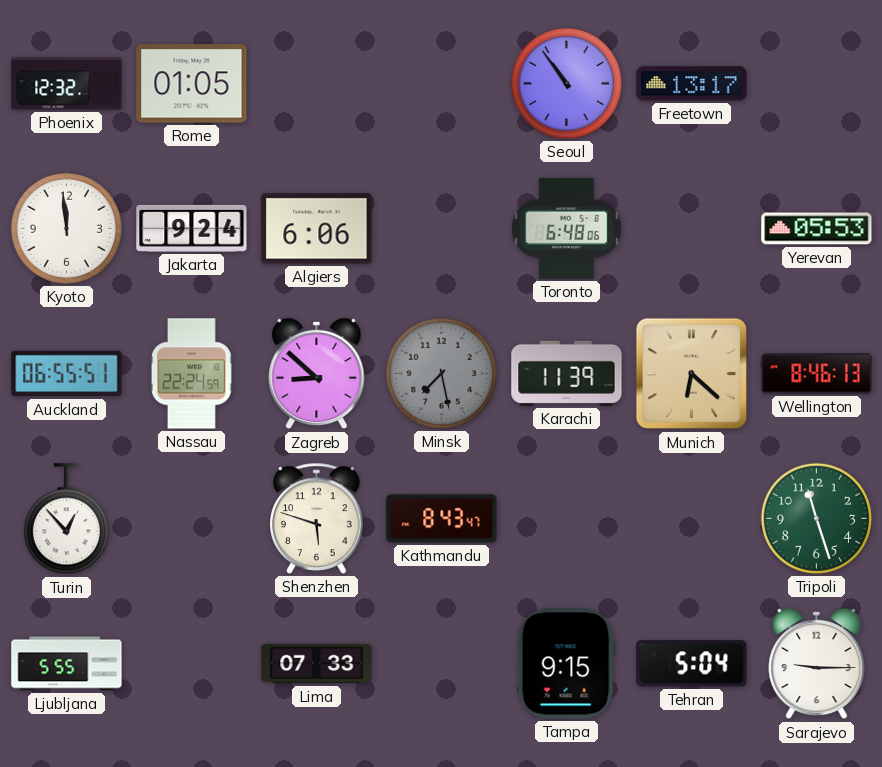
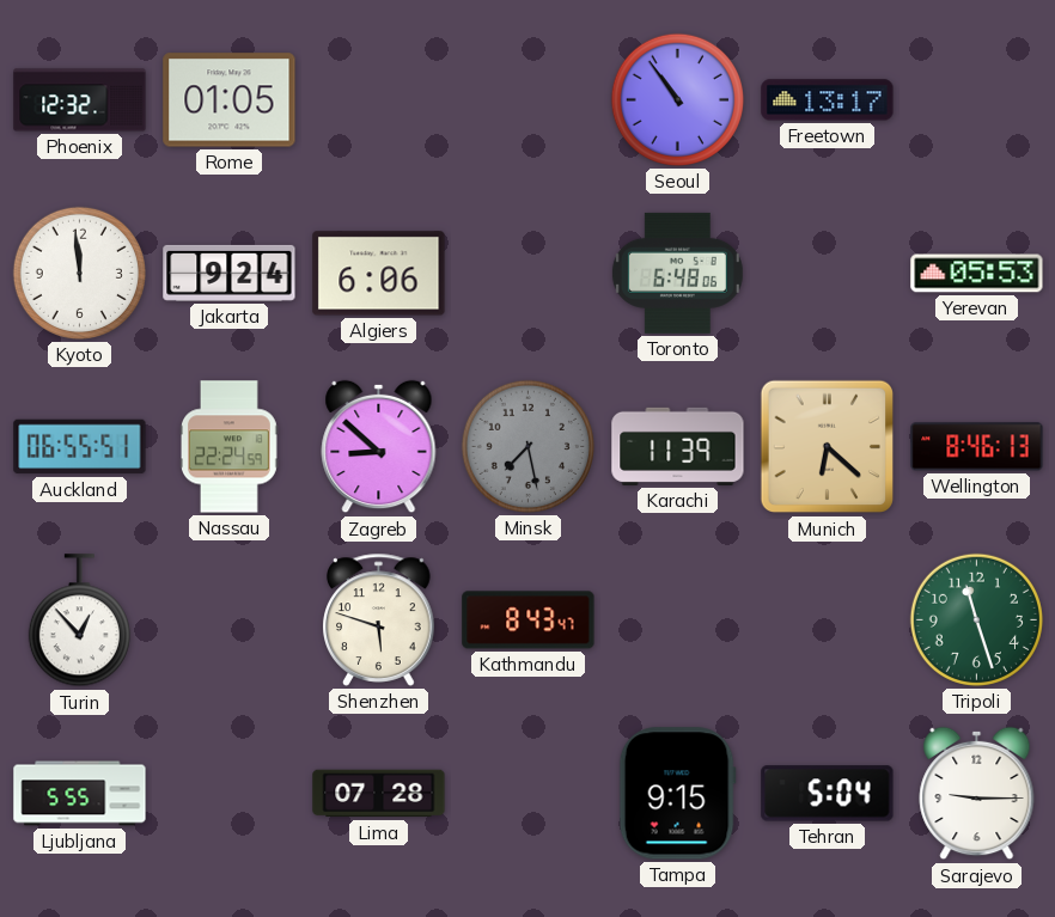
Lima: 07:33 -> 07:28 (379, 794)
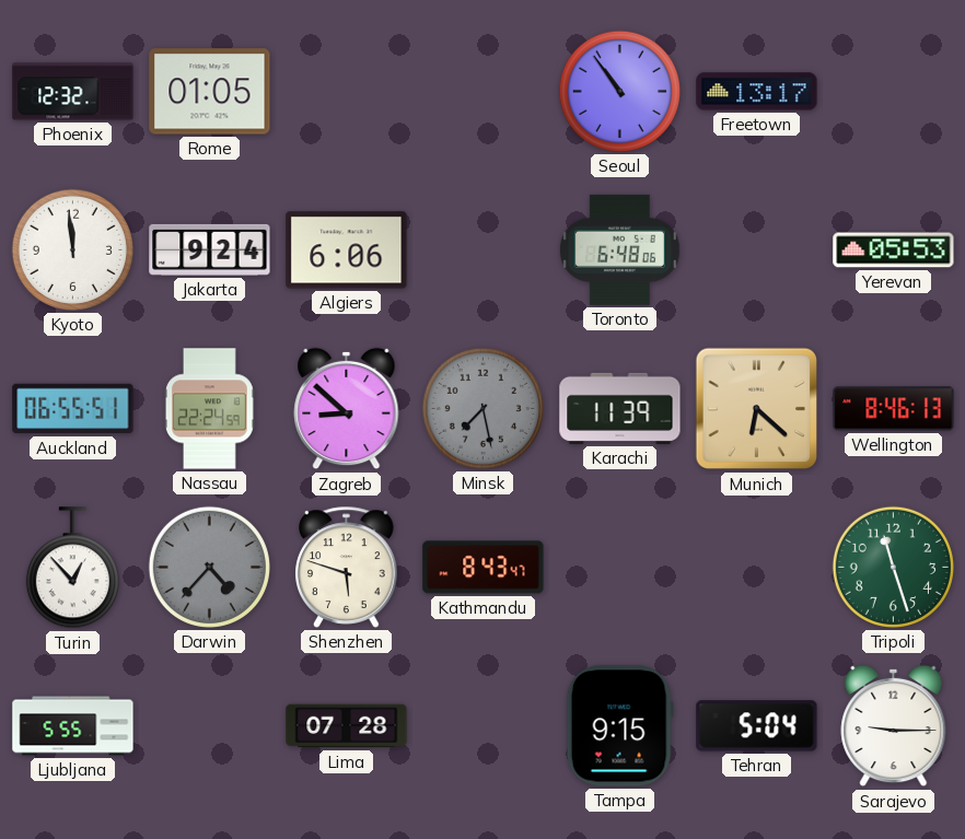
Darwin: none -> 4:37 (209, 567)
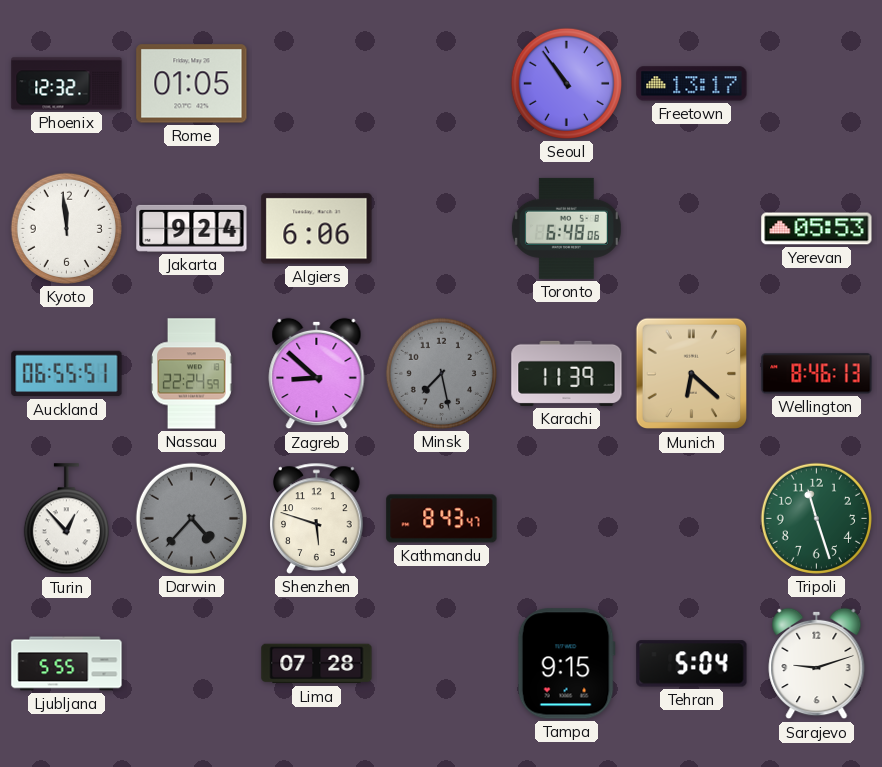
Sarajevo: 9:15 -> 9:12 (817, 664)
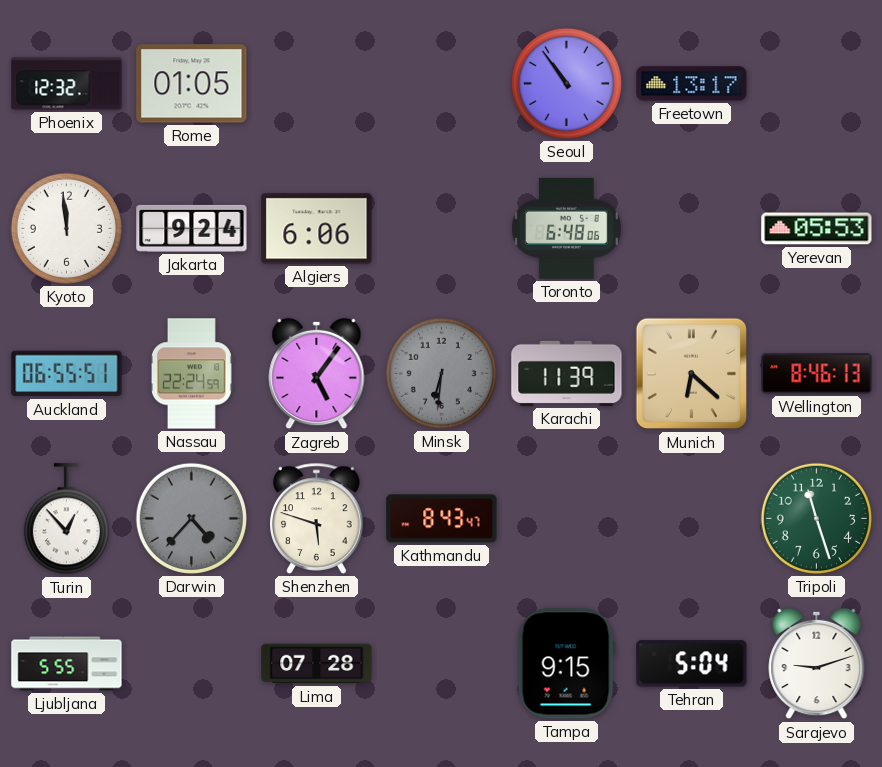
Zagreb: 8:52 -> 5:06 (317, 374)
Minsk: 7:28 -> 6:31 (441, 373)
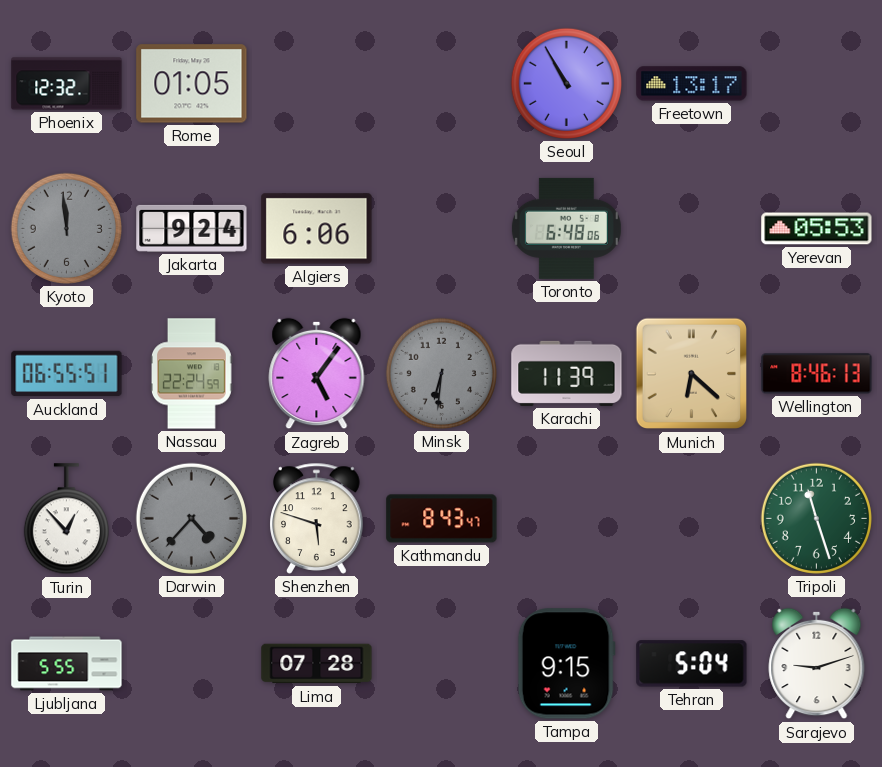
Seoul: 10:54 -> 10:55 (566, 83)
Kyoto dial: white -> grey (66, 228)
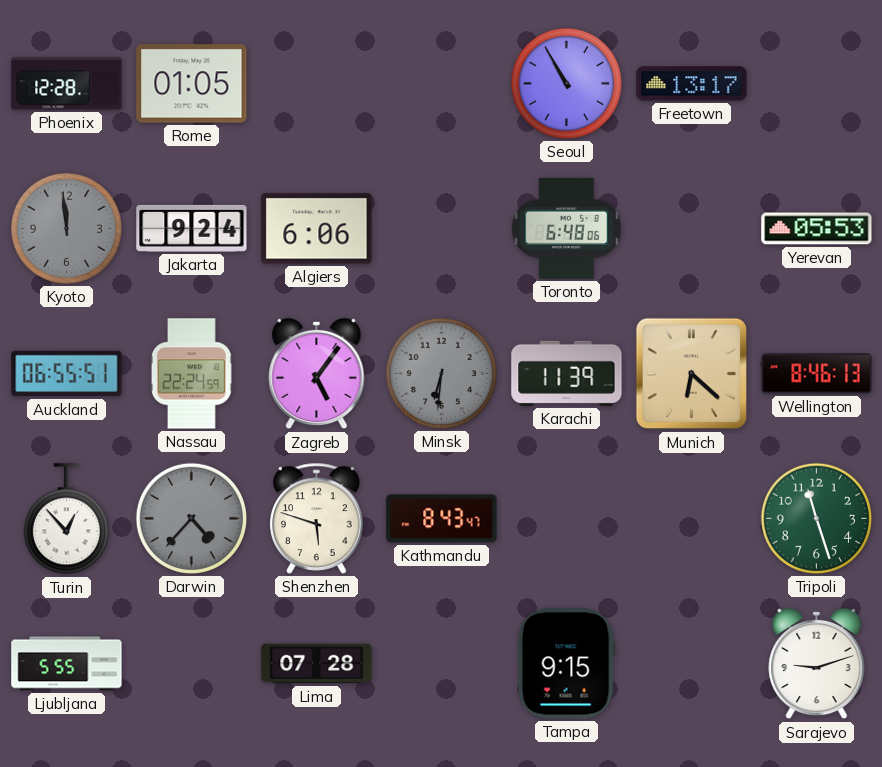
Phoenix: 12:32 -> 12:28 (67, 84)
Tehran: 5:04 -> none (692, 664)
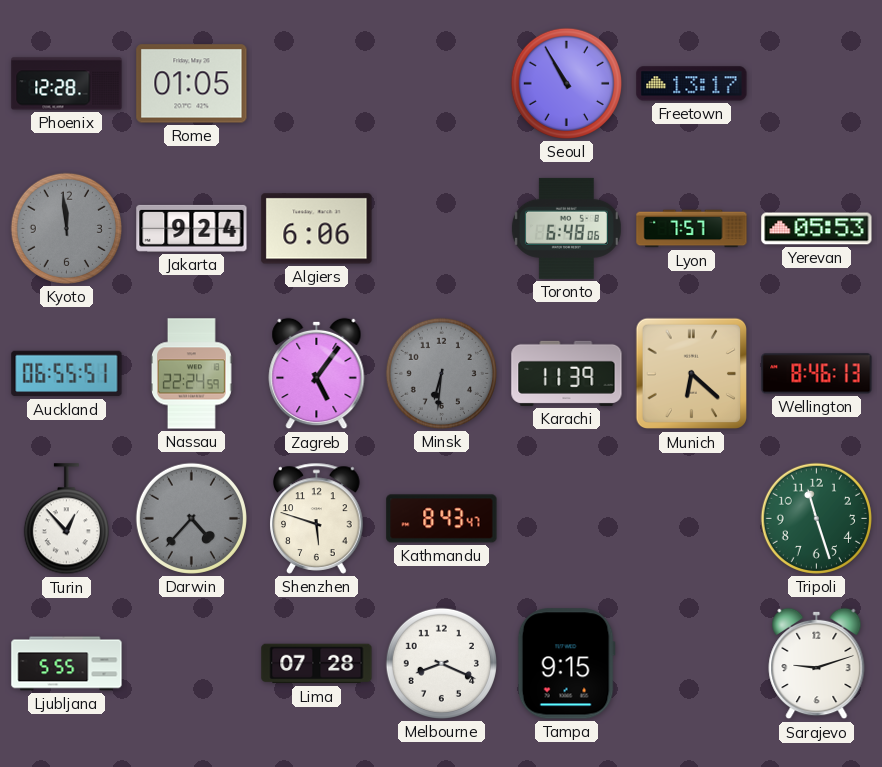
Lyon: none -> 7:57 (692, 229)
Melbourne: none -> 8:19 (441, 663)
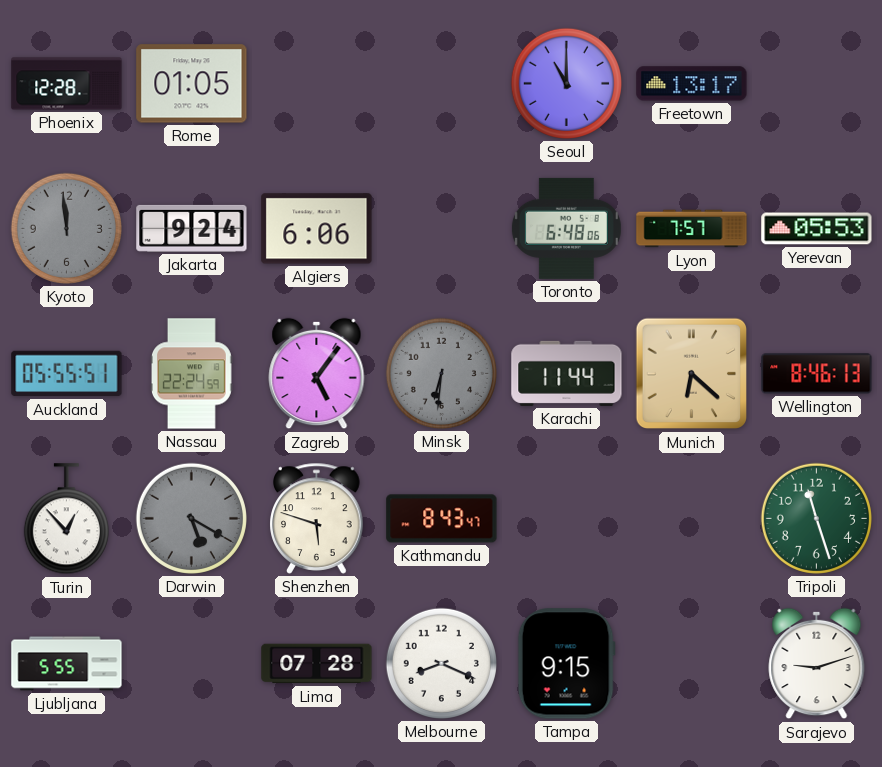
Seoul: 10:55 -> 11:00 (566, 83)
Auckland: 06:55 -> 05:55 (67, 374)
Karachi: 11:39 -> 11:44 (567, 373)
Darwin: 4:37 -> 5:20 (191, 518)
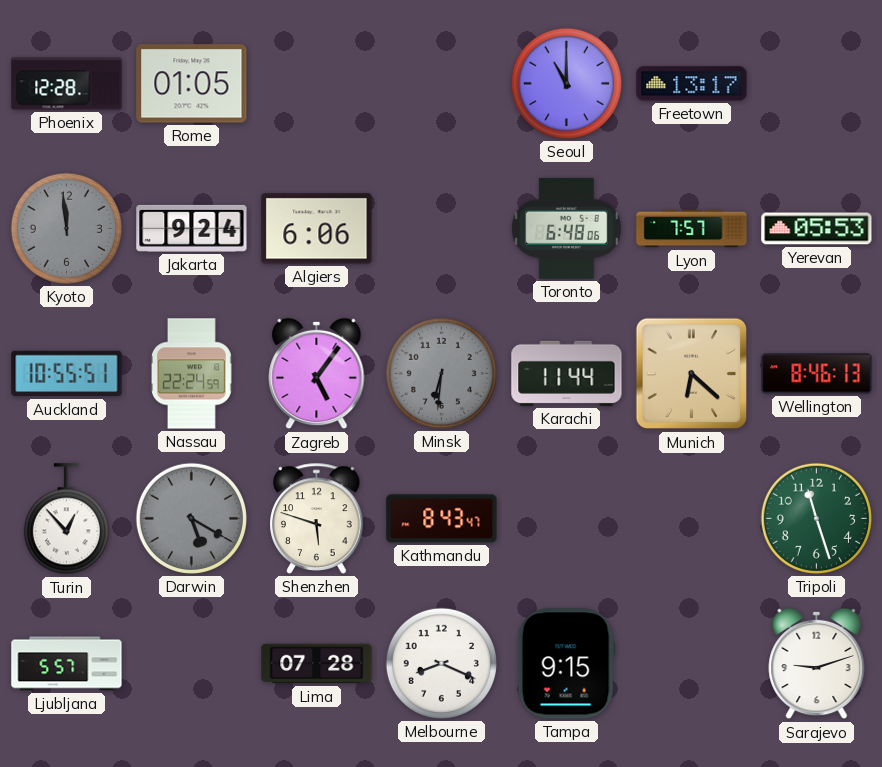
Auckland: 05:55 -> 10:55 (67, 374)
Ljubljana: 5:55 -> 5:57 (67, 664)
